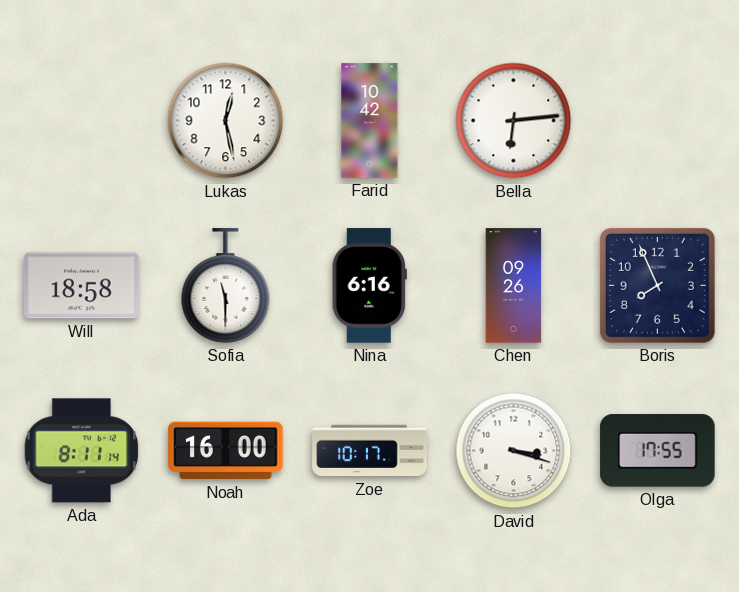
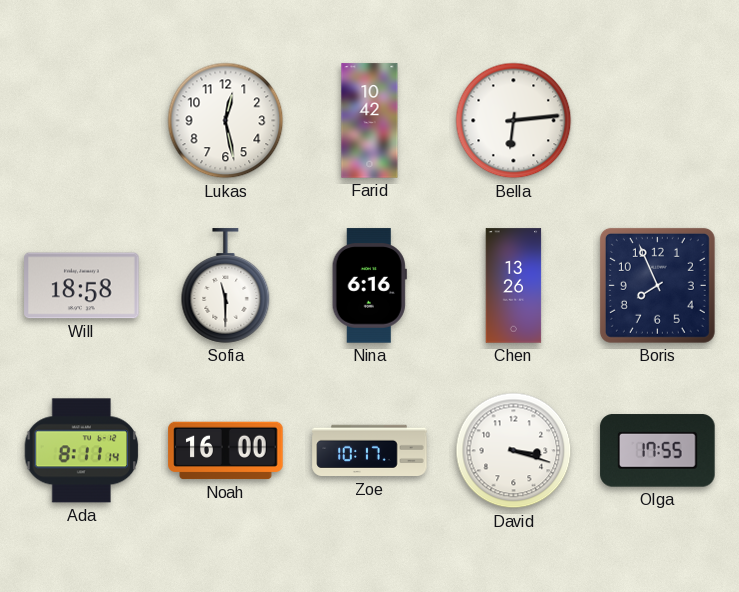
Chen: 09:26 -> 13:26 (514, 286)
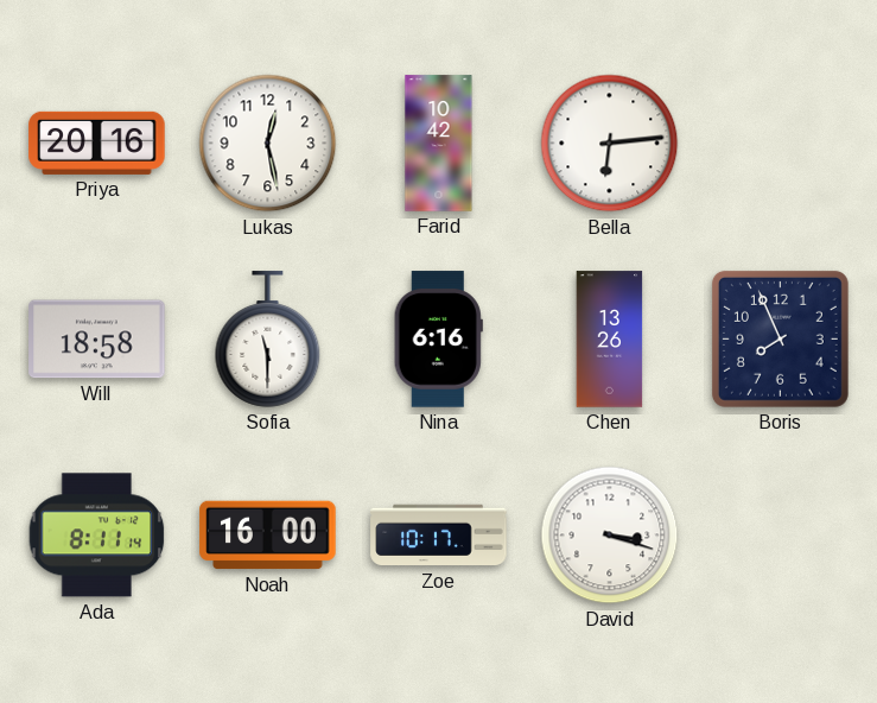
Priya: none -> 20:16 (97, 142)
Olga: 17:55 -> none (658, 451)
